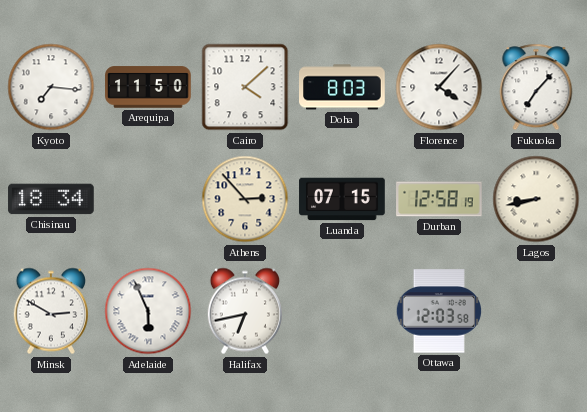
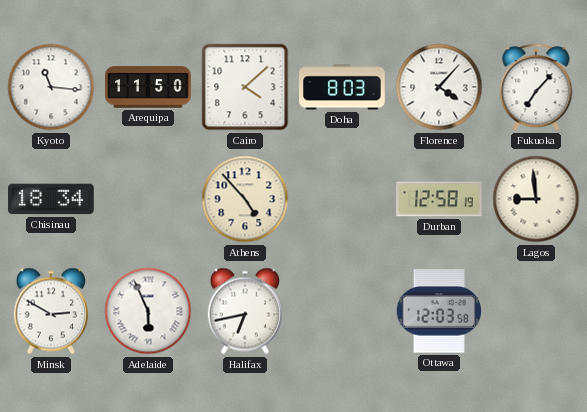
Kyoto: 7:16 -> 11:16 (51, 87)
Athens: 2:53 -> 4:53 (245, 199)
Luanda: 07:15 -> none (342, 199)
Lagos: 8:43 -> 8:59 (536, 199)
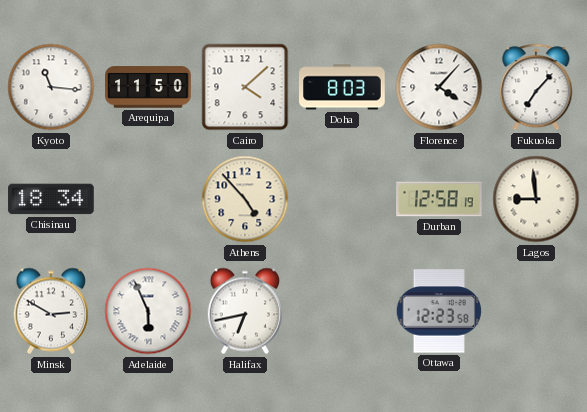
Ottawa: 12:03 -> 12:23 (439, 311)
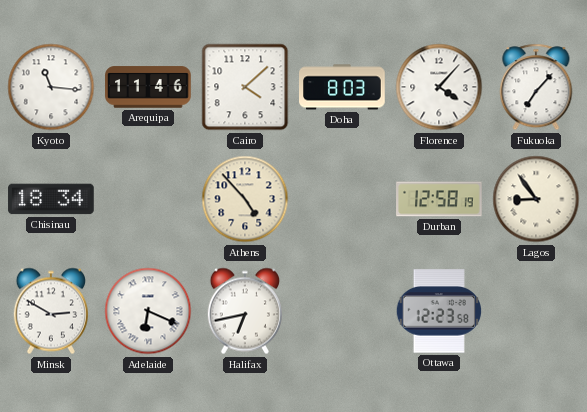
Arequipa: 11:50 -> 11:46 (148, 87)
Lagos: 8:59 -> 8:54 (536, 199)
Adelaide: 5:56 -> 6:19 (148, 311)
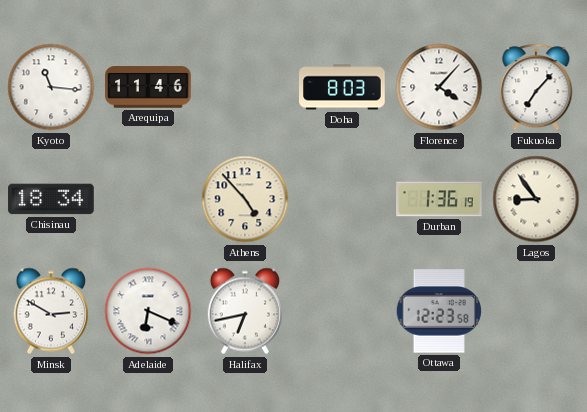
Cairo: 4:08 -> none (245, 87)
Durban: 12:58 -> 1:36 (439, 199)
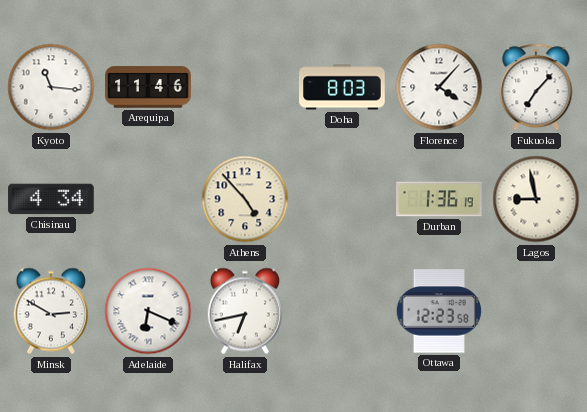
Chisinau: 18:34 -> 4:34 (51, 199)
Lagos: 8:54 -> 8:58 (536, 199)
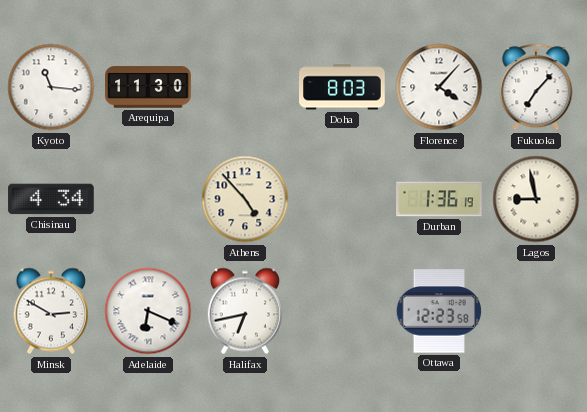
Arequipa: 11:46 -> 11:30 (148, 87)
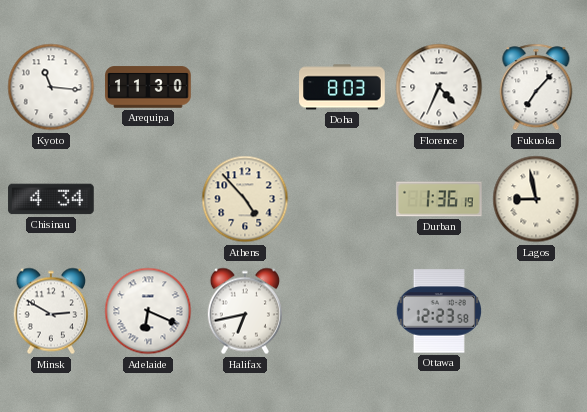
Florence: 4:07 -> 4:34 (439, 87)
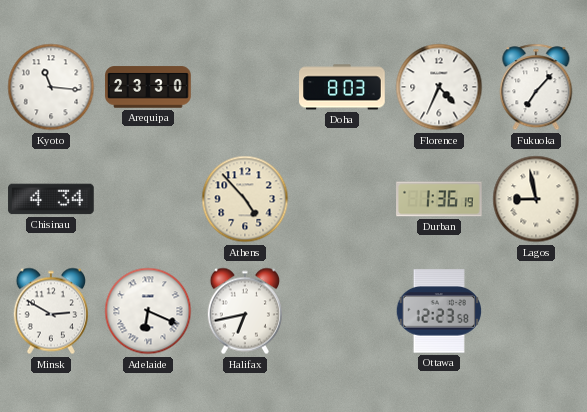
Arequipa: 11:30 -> 23:30 (148, 87)
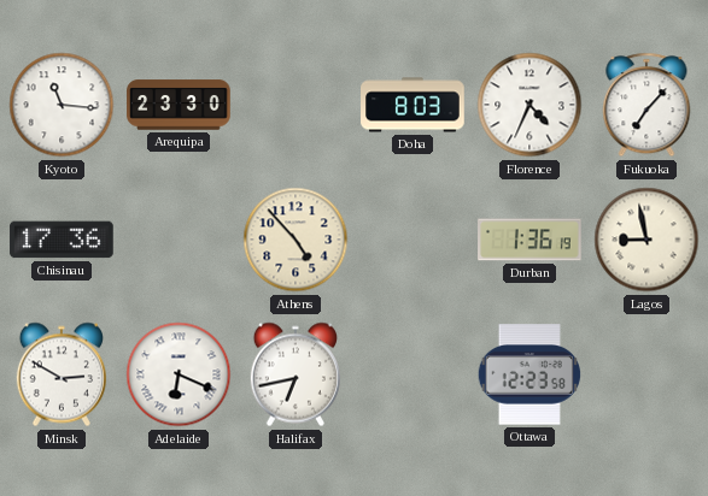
Chisinau: 4:34 -> 17:36 (62, 240)
